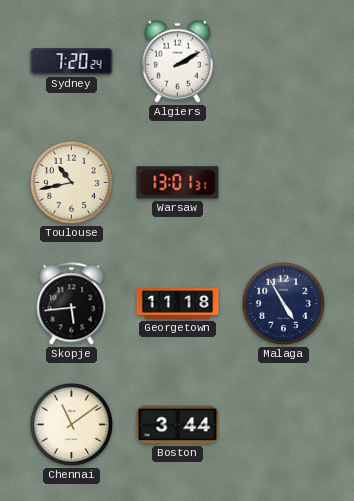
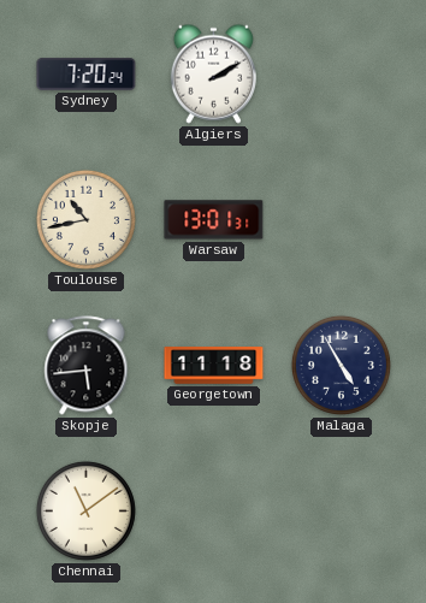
Boston: 3:44 -> none (178, 425)
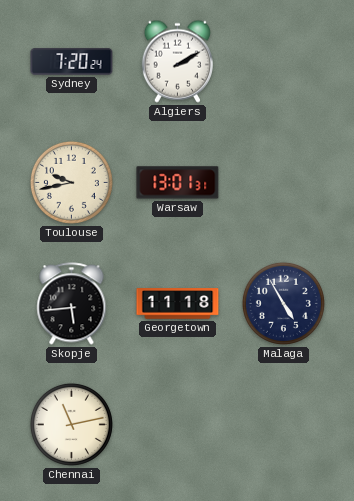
Toulouse: 10:43 -> 9:43 (71, 182)
Chennai: 11:09 -> 11:13 (71, 424)
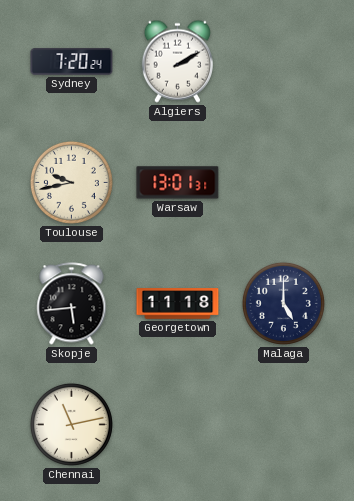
Malaga: 4:55 -> 5:00 (283, 303)
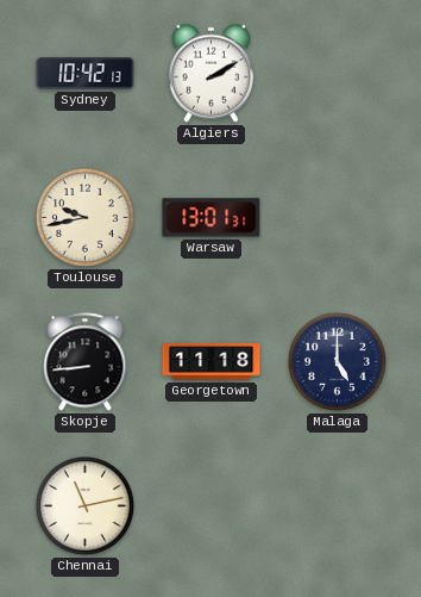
Sydney: 7:20 -> 10:42 (86, 74)
Skopje: 5:44 -> 8:44 (86, 362)
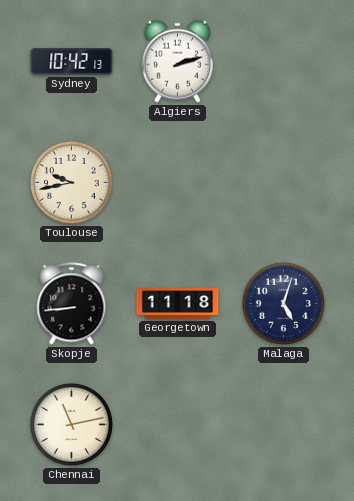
Algiers: 2:10 -> 2:12 (177, 61)
Warsaw: 13:01 -> none (212, 218)
Malaga: 5:00 -> 5:03 (283, 303)
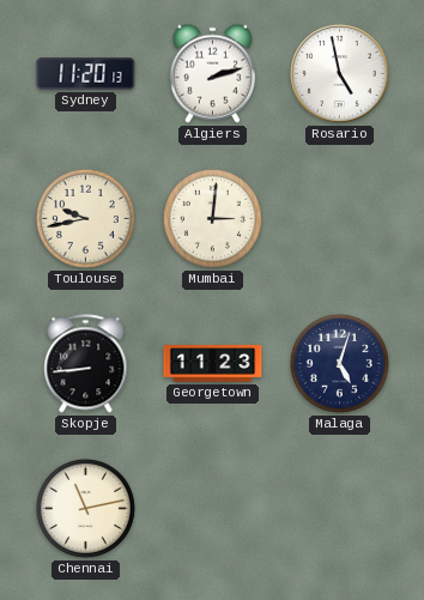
Sydney: 10:42 -> 11:20 (86, 74)
Rosario: none -> 4:58 (340, 74)
Mumbai: none -> 3:01 (212, 218)
Georgetown: 11:18 -> 11:23 (213, 364)
